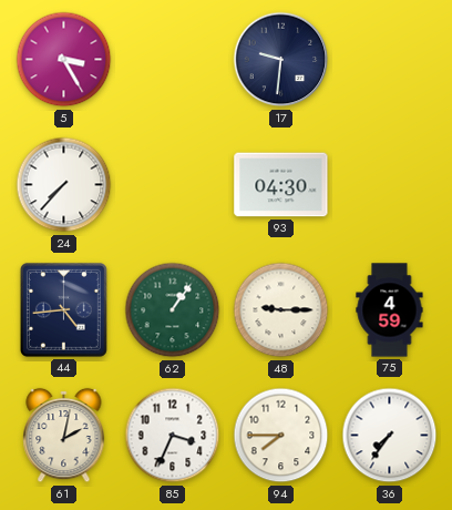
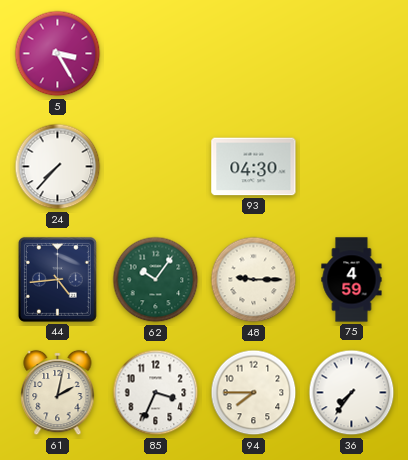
17: 9:31 -> none (281, 60)
62: 1:06 -> 10:06 (156, 280)
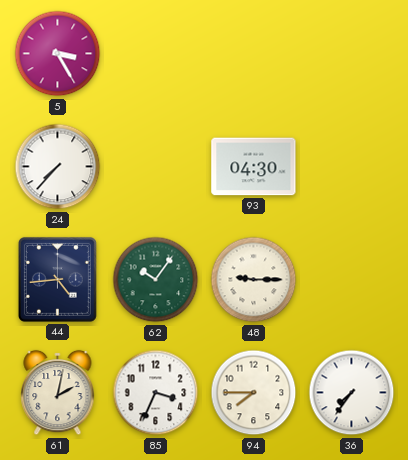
75: 4:59 -> none (352, 280)
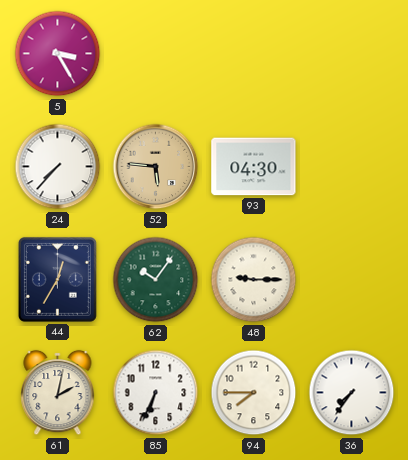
52: none -> 5:46 (156, 167)
44: 4:44 -> 12:35 (57, 279)
85: 3:34 -> 6:34 (156, 393)
